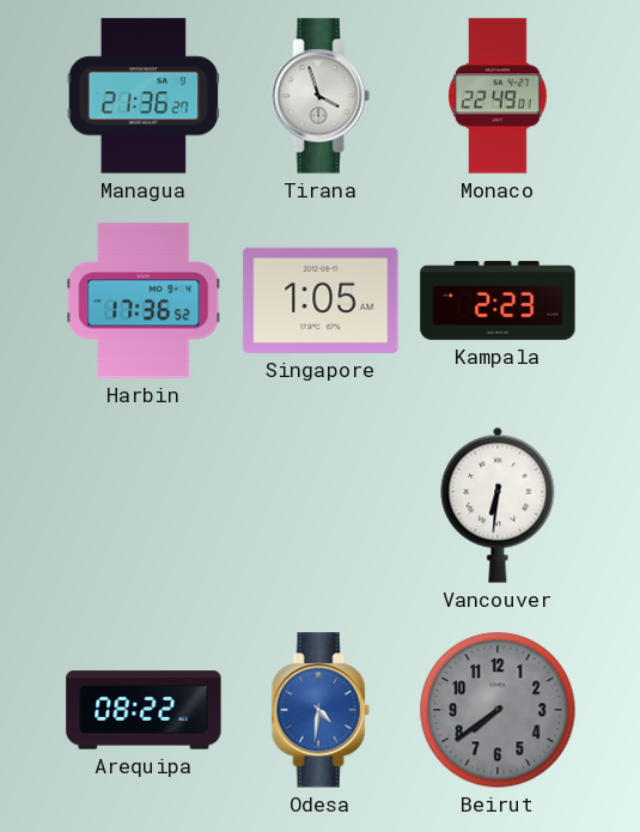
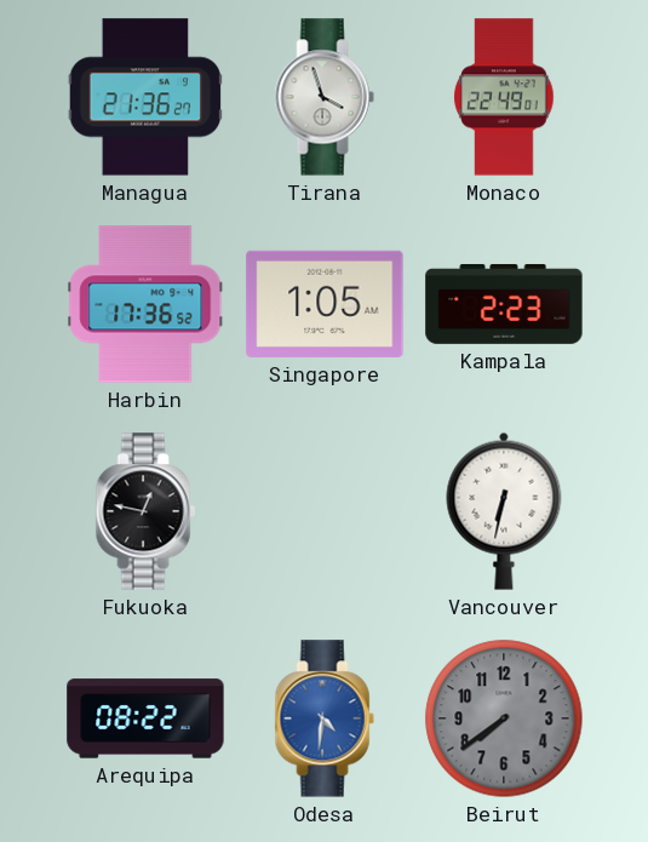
Fukuoka: none -> 12:47 (145, 511)
Vancouver: 6:31 -> 6:32 (504, 511)
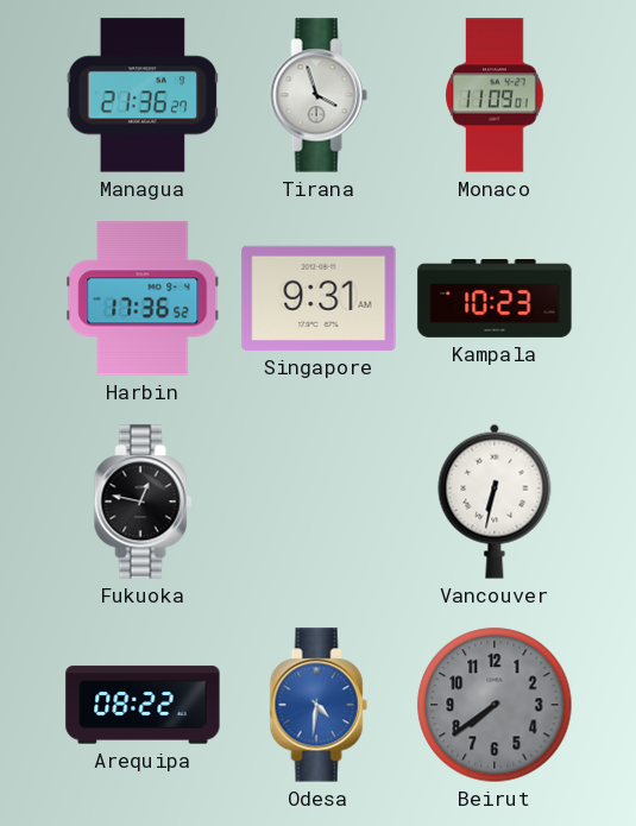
Monaco: 22:49 -> 11:09 (495, 95)
Singapore: 1:05 -> 9:31 (319, 298)
Kampala: 2:23 -> 10:23 (495, 298)
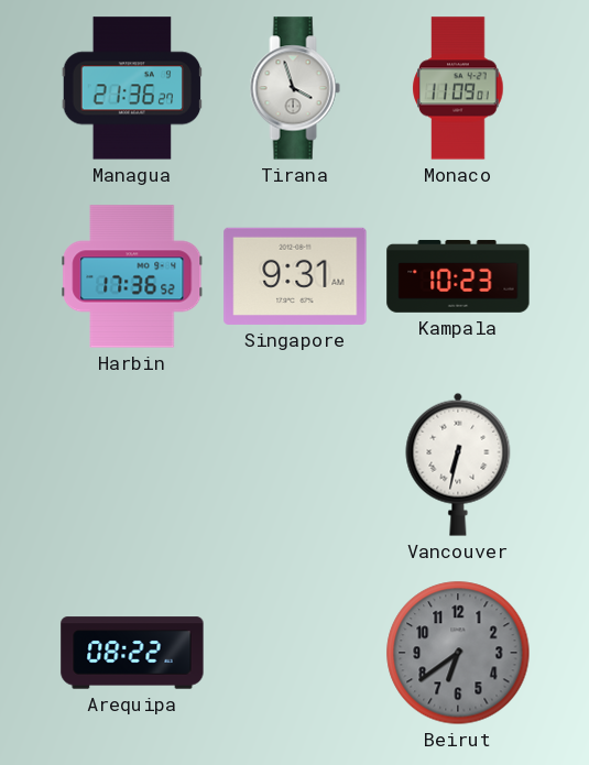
Fukuoka: 12:47 -> none (143, 502)
Odesa: 4:31 -> none (319, 705)
Beirut: 7:39 -> 6:39 (458, 653)
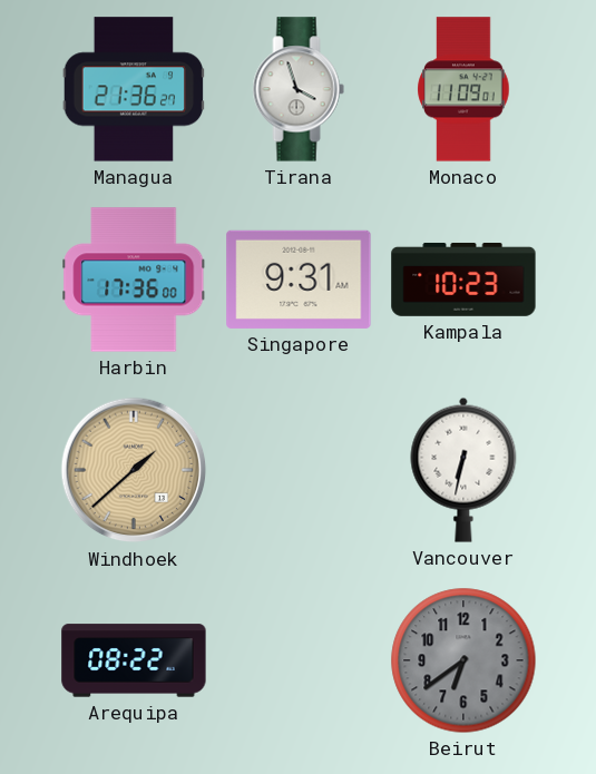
Harbin: 17:36:52 -> 17:36:00 (134, 280)
Windhoek: none -> 1:38 (134, 470)
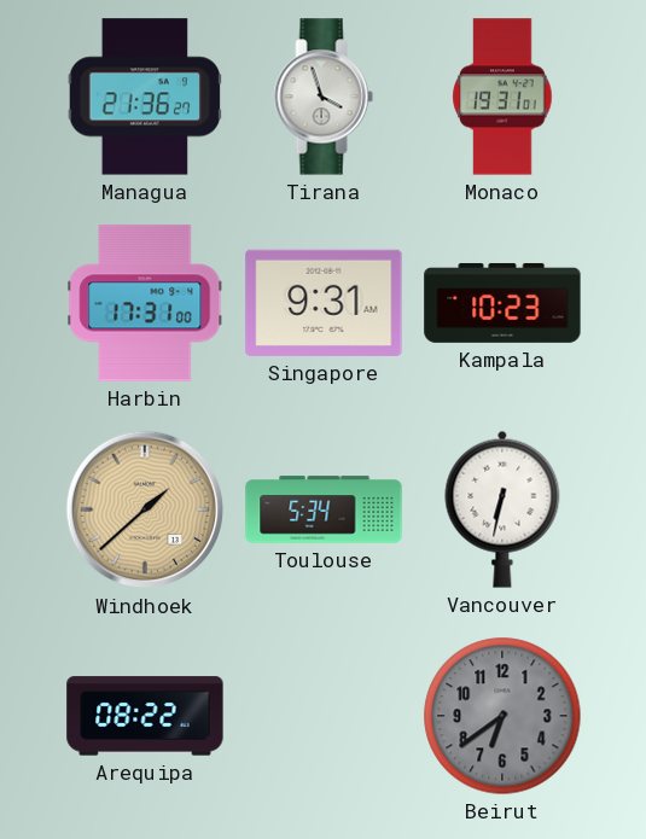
Monaco: 11:09 -> 19:31 (502, 97)
Harbin: 17:36 -> 17:31 (145, 303)
Toulouse: none -> 5:34 (324, 509)
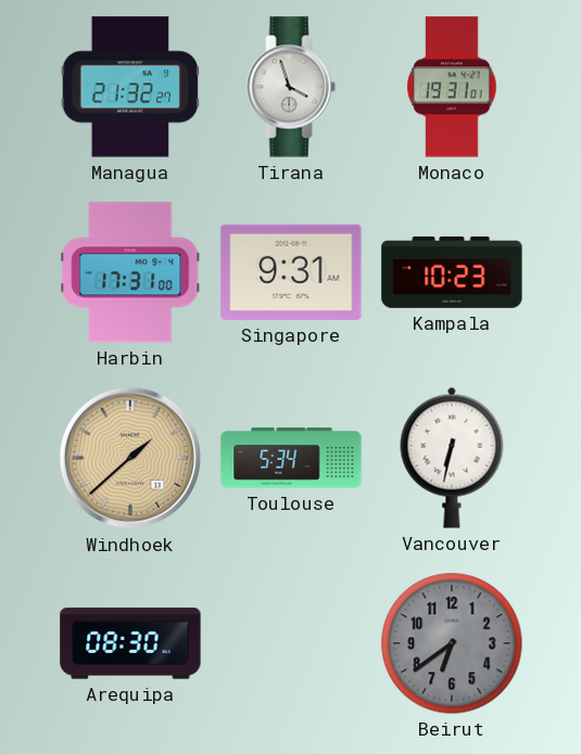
Managua: 21:36 -> 21:32 (130, 87)
Arequipa: 08:22 -> 08:30 (130, 643)
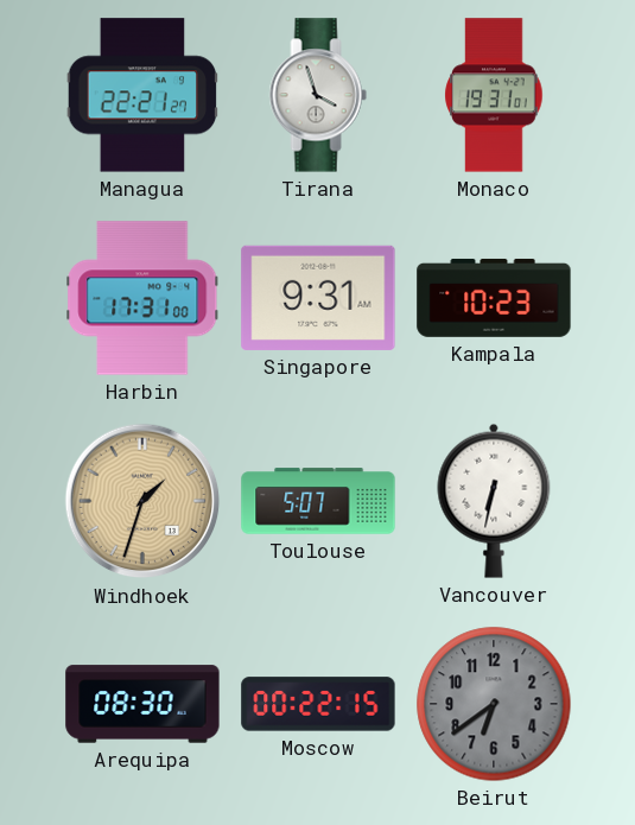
Managua: 21:32 -> 22:21 (142, 95)
Windhoek: 1:38 -> 1:33 (142, 501)
Toulouse: 5:34 -> 5:07 (318, 501)
Moscow: none -> 00:22 (318, 704)
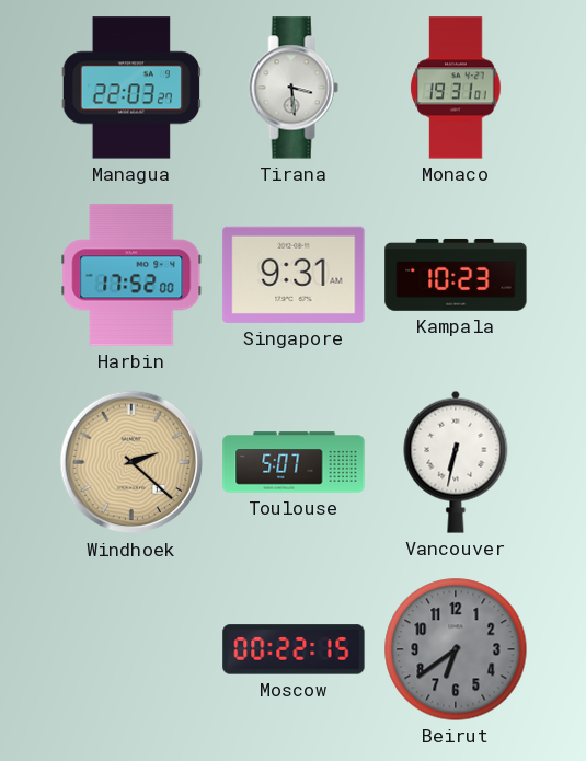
Managua: 22:21 -> 22:03 (131, 88)
Tirana: 3:57 -> 3:29 (294, 88)
Harbin: 17:31 -> 17:52 (131, 275)
Windhoek: 1:33 -> 2:22 (131, 462)
Arequipa: 08:30 -> none (142, 704)
